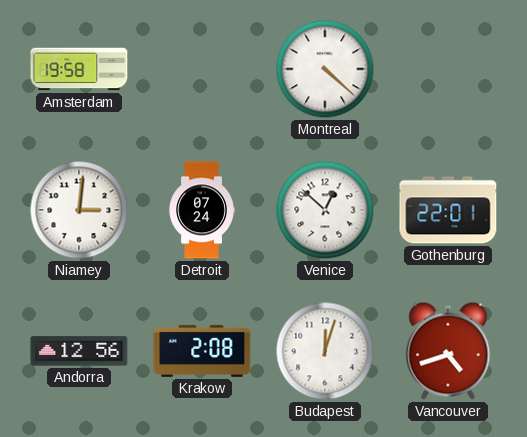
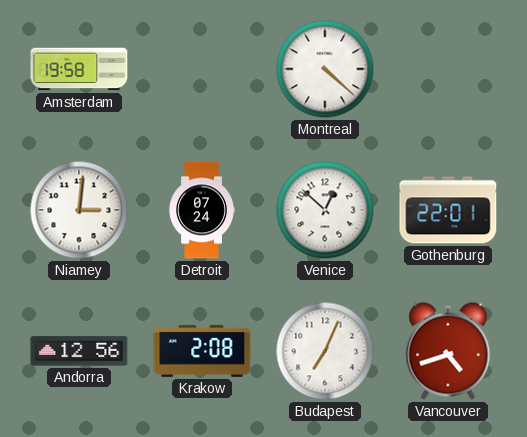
Budapest: 12:03 -> 7:04 (325, 351)
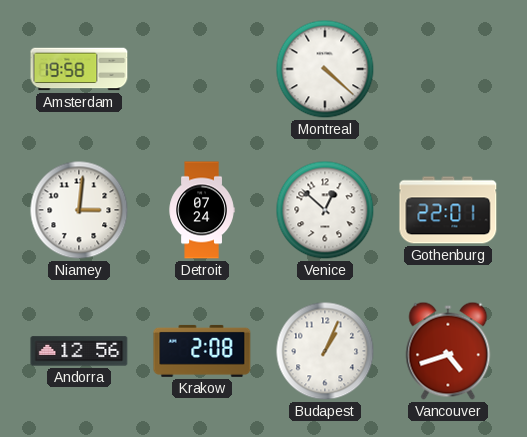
Budapest: 7:04 -> 1:04 (325, 351)
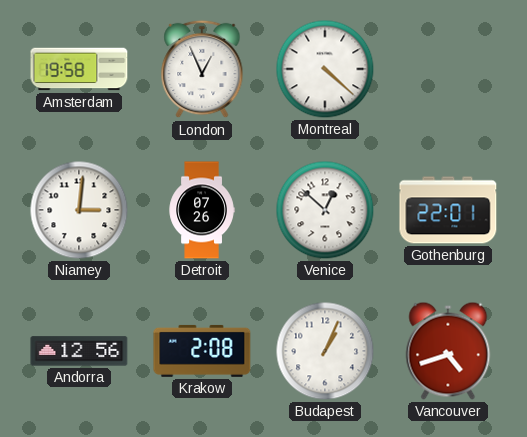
London: none -> 12:56 (202, 69)
Detroit: 07:24 -> 07:26 (202, 210)
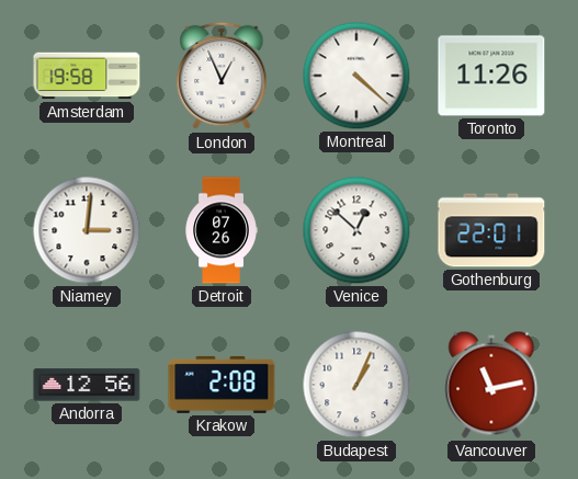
Toronto: none -> 11:26 (491, 76)
Vancouver: 4:42 -> 11:13 (491, 385)
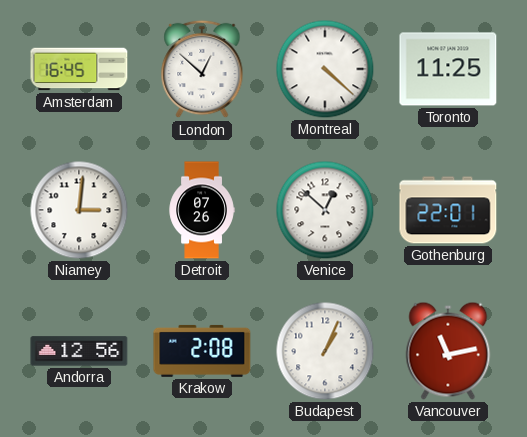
Amsterdam: 19:58 -> 16:45 (79, 69)
London: 12:56 -> 12:52 (202, 69)
Toronto: 11:26 -> 11:25 (448, 69)
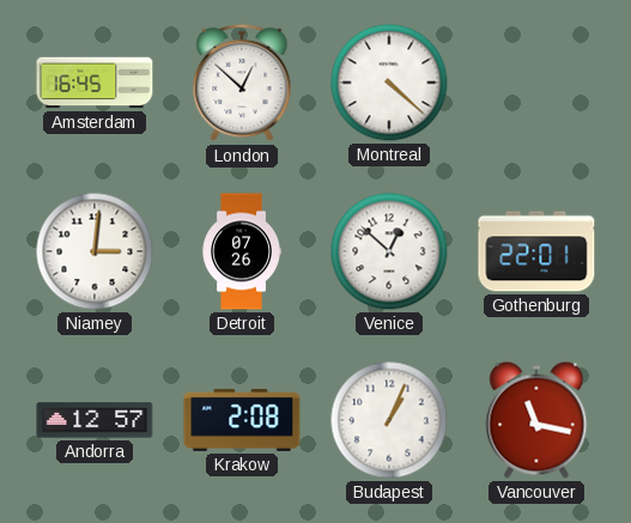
Toronto: 11:25 -> none (448, 69)
Andorra: 12:56 -> 12:57 (95, 420)
Vancouver: 11:13 -> 11:17 (536, 420)
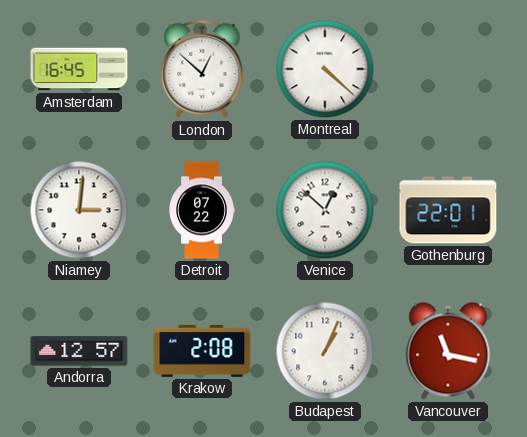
Detroit: 07:26 -> 07:22 (202, 210)
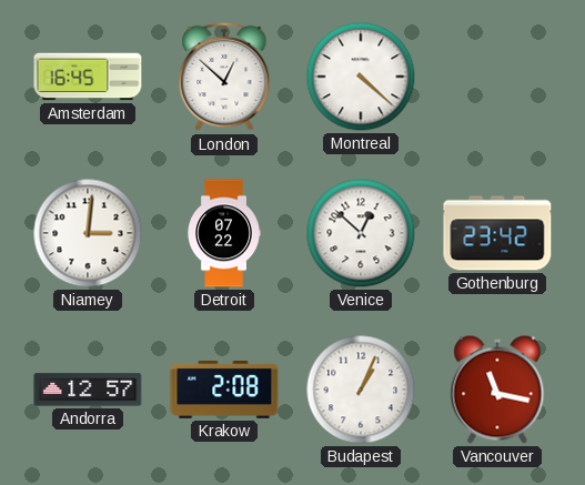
Gothenburg: 22:01 -> 23:42 (497, 233)
